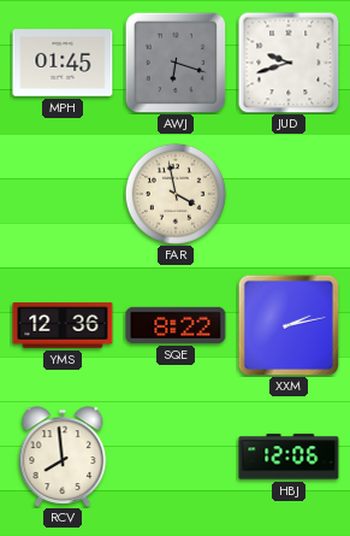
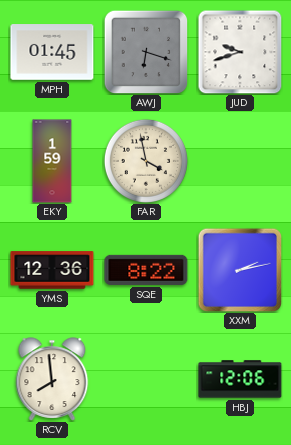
EKY: none -> 1:59 (52, 161)
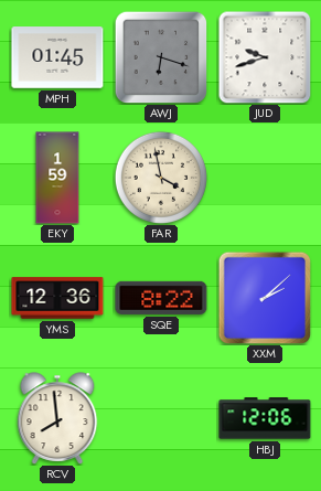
XXM: 2:13 -> 2:08 (265, 298)
